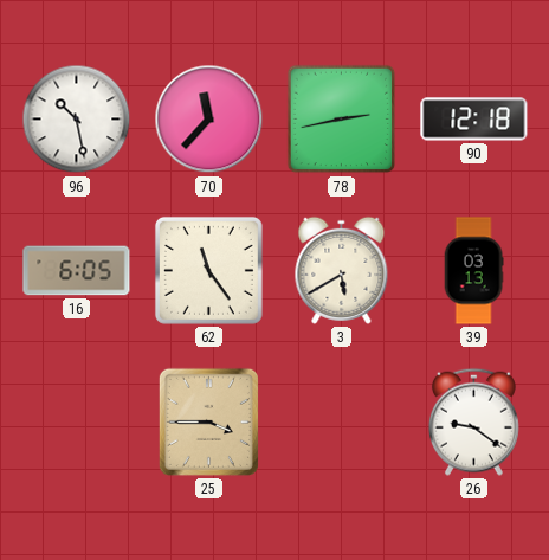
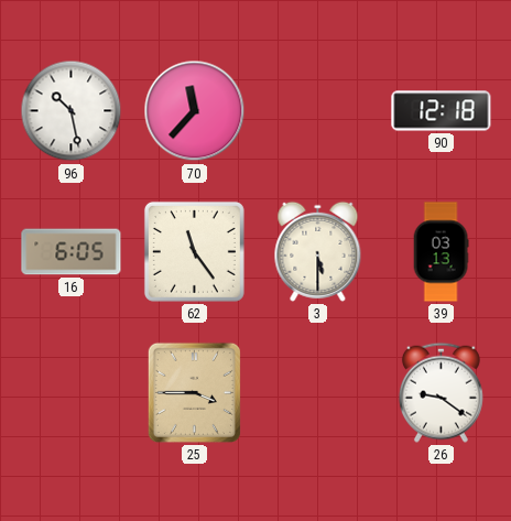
78: 2:43 -> none (342, 120)
3: 5:40 -> 5:30 (318, 251)
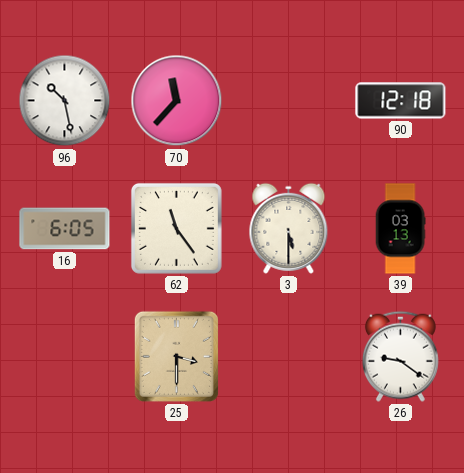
25: 3:45 -> 3:30 (176, 356)
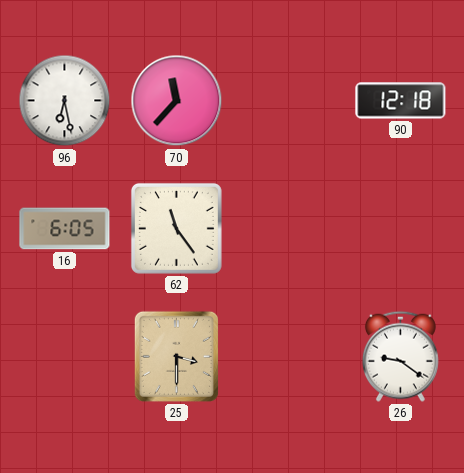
96: 10:28 -> 6:28 (65, 101)
3: 5:30 -> none (289, 228)
39: 03:13 -> none (400, 229)
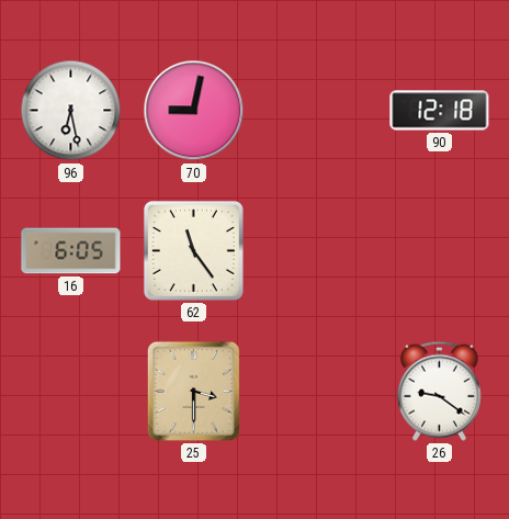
70: 11:37 -> 9:02 (194, 111)
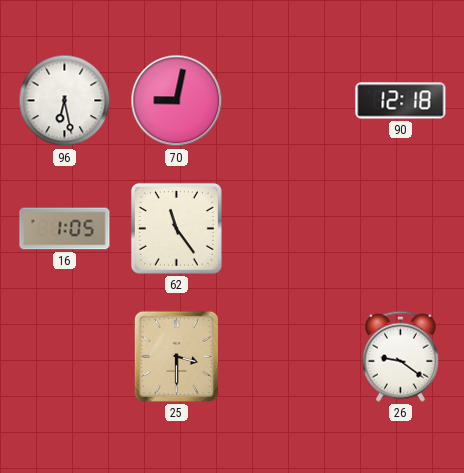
16: 6:05 -> 1:05 (65, 229)
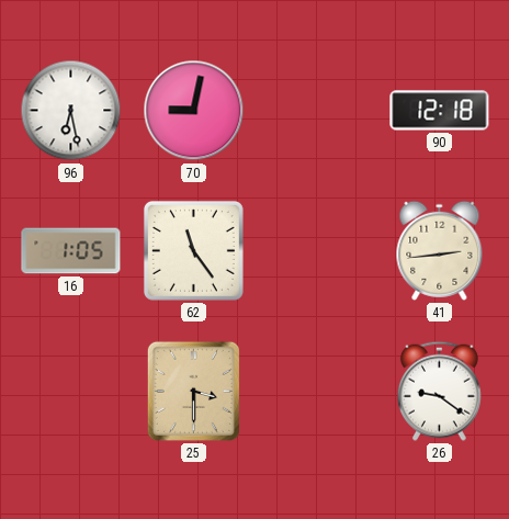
41: none -> 2:44 (440, 250)
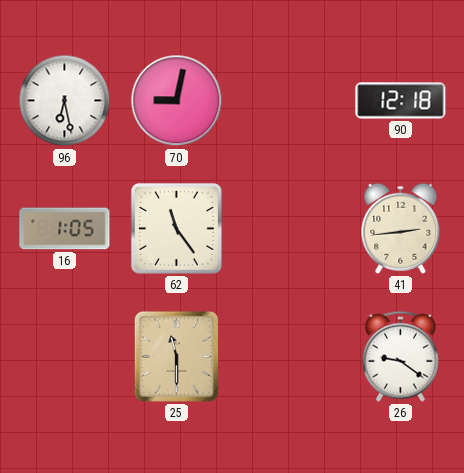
25: 3:30 -> 11:30 (176, 356)
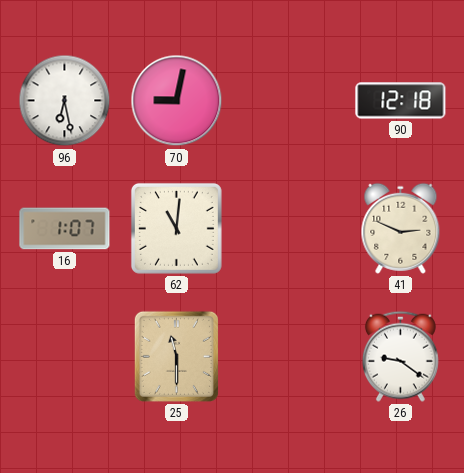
16: 1:05 -> 1:07 (65, 229)
62: 11:24 -> 11:01 (176, 228)
41: 2:44 -> 2:49 (401, 228)
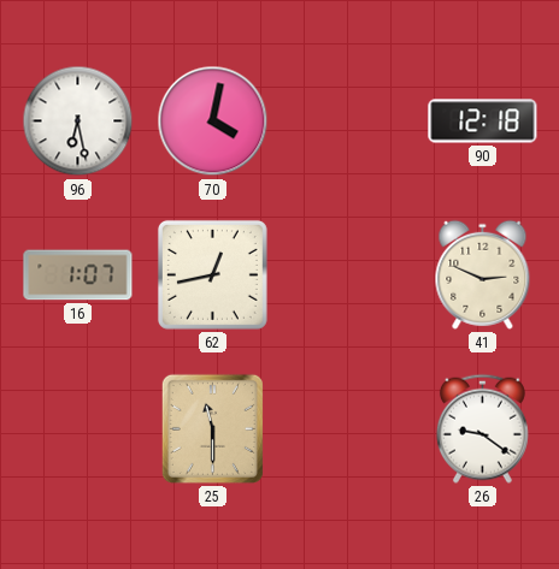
70: 9:02 -> 4:02 (213, 121)
62: 11:01 -> 12:43 (212, 274)
